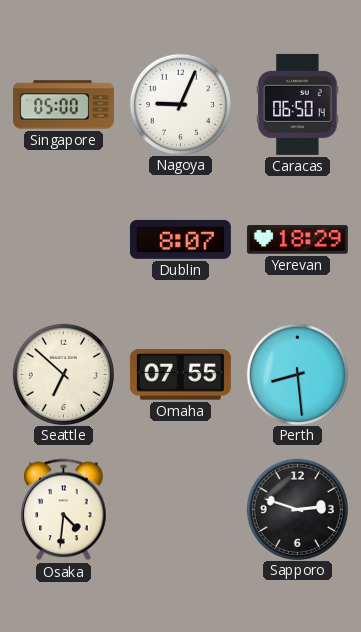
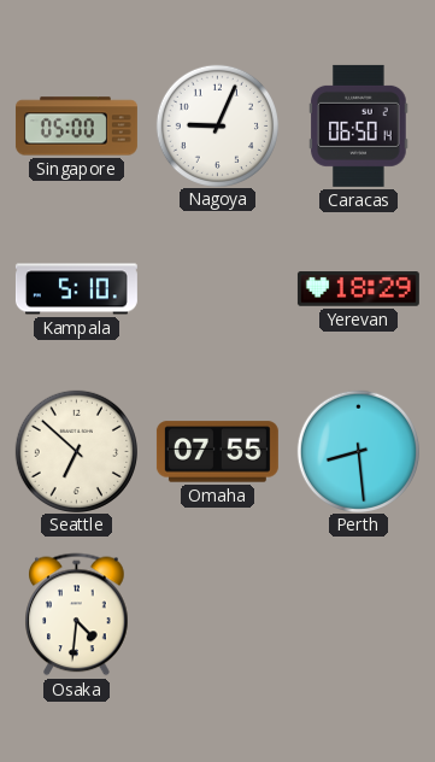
Kampala: none -> 5:10 (76, 289)
Dublin: 8:07 -> none (180, 239)
Sapporo: 2:48 -> none (297, 509)
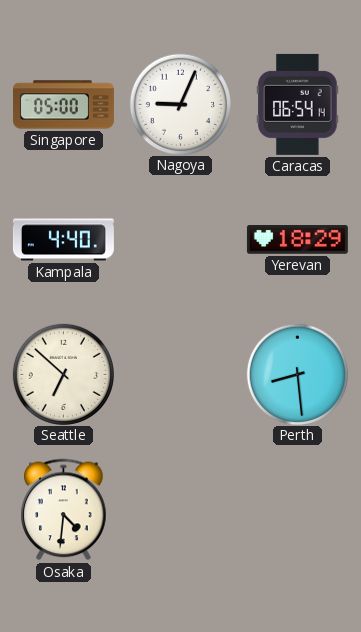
Caracas: 06:50 -> 06:54 (298, 104)
Kampala: 5:10 -> 4:40 (63, 240)
Omaha: 07:55 -> none (217, 452)
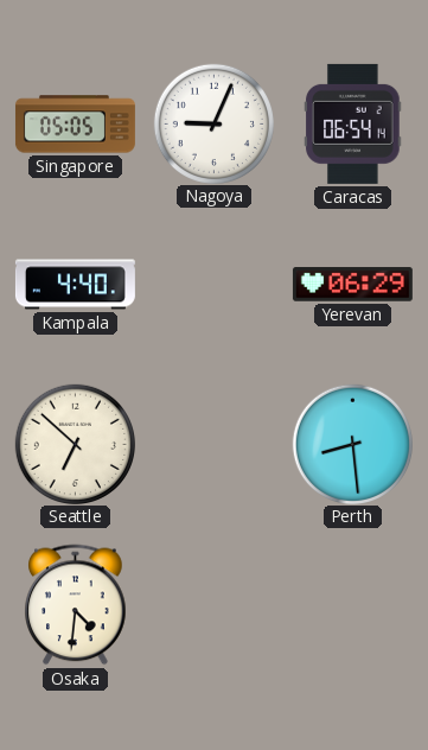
Singapore: 05:00 -> 05:05 (75, 125)
Yerevan: 18:29 -> 06:29 (352, 285)
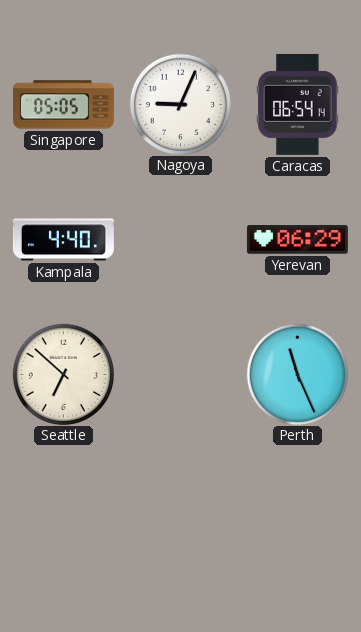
Perth: 8:29 -> 11:26 (297, 374)
Osaka: 4:31 -> none (76, 605)
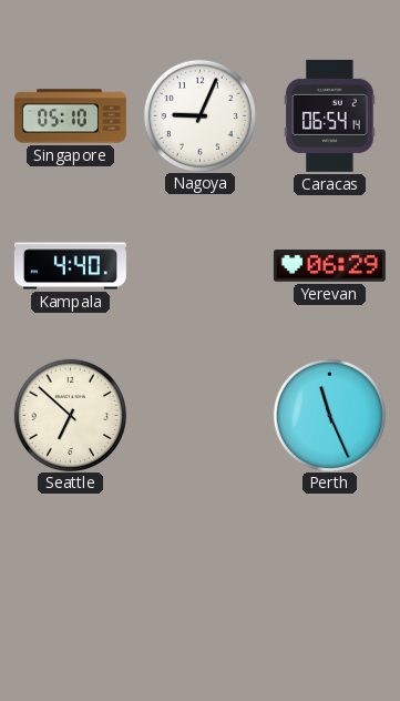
Singapore: 05:05 -> 05:10 (70, 116)
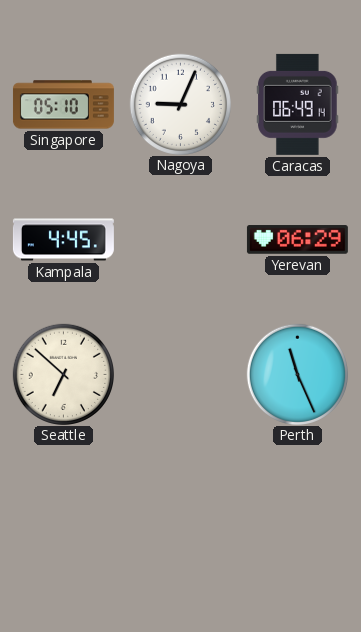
Caracas: 06:54 -> 06:49 (298, 104)
Kampala: 4:40 -> 4:45 (63, 240)
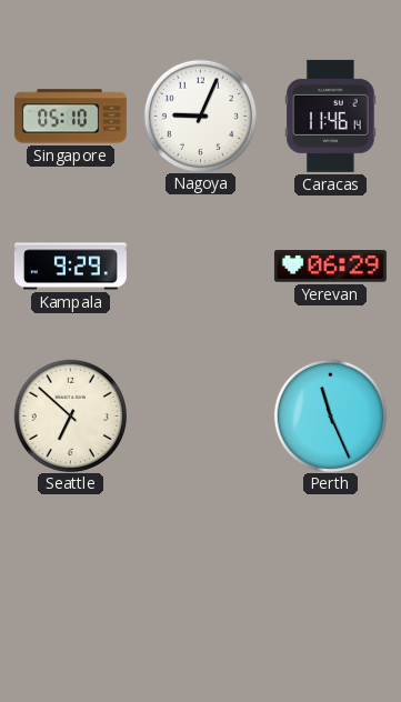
Caracas: 06:49 -> 11:46 (331, 116)
Kampala: 4:45 -> 9:29 (70, 267)
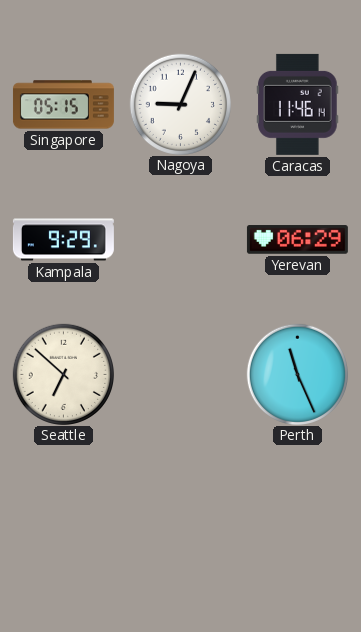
Singapore: 05:10 -> 05:15 (63, 105)
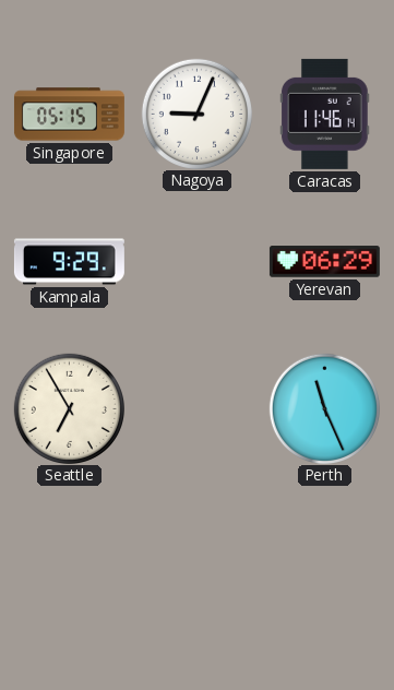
Seattle: 6:52 -> 6:55 (69, 408)
